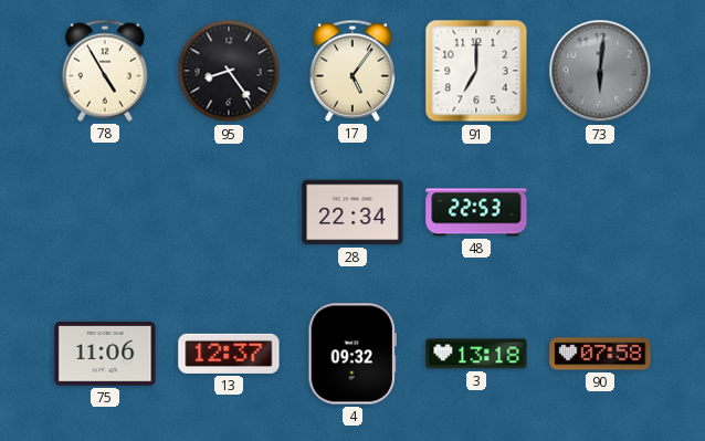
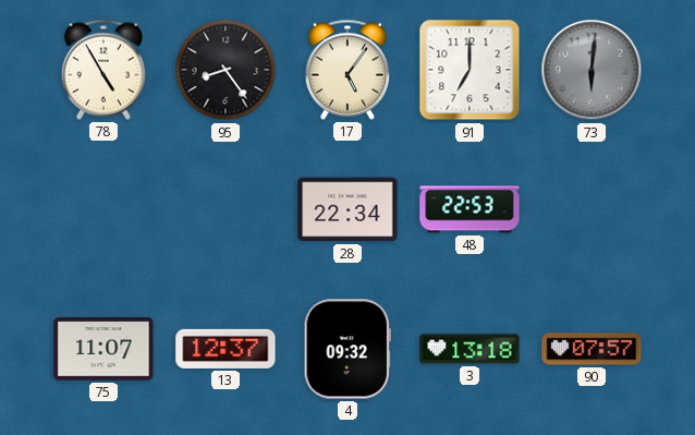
75: 11:06 -> 11:07 (103, 349)
90: 07:58 -> 07:57 (592, 349)
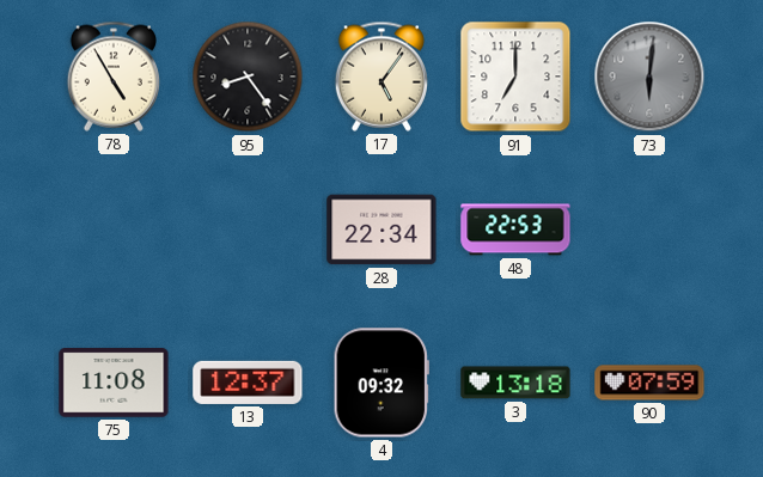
75: 11:07 -> 11:08 (114, 383)
90: 07:57 -> 07:59 (649, 383)
